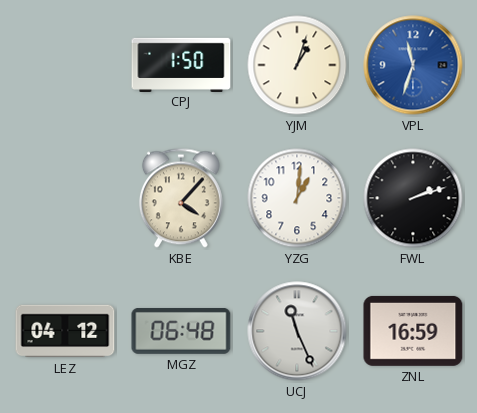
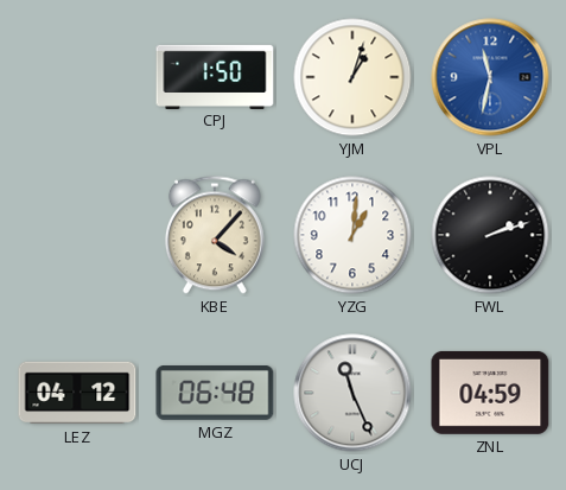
VPL: 11:33 -> 11:32 (490, 77)
ZNL: 16:59 -> 04:59 (490, 393)
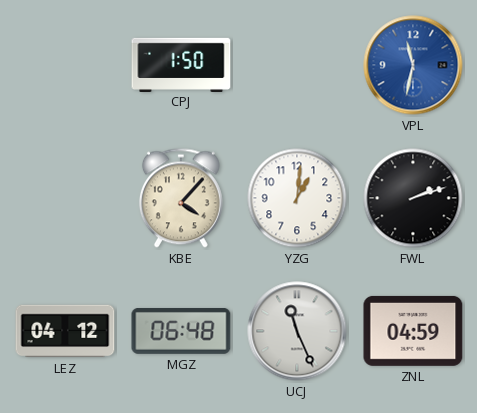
YJM: 1:03 -> none (352, 77)
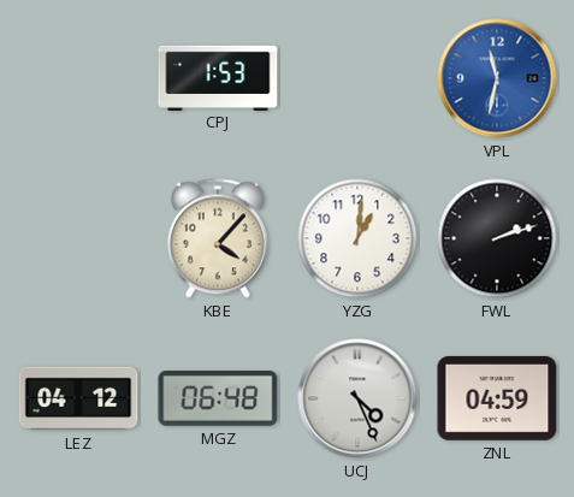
CPJ: 1:50 -> 1:53 (218, 77)
UCJ: 11:26 -> 4:26 (357, 398)
